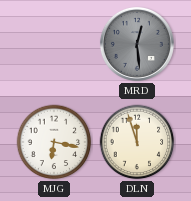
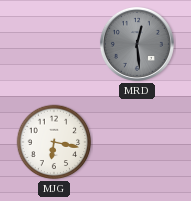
DLN: 11:57 -> none (137, 142)
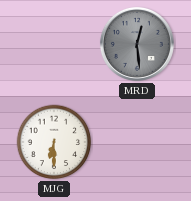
MJG: 6:17 -> 6:30 (54, 142)
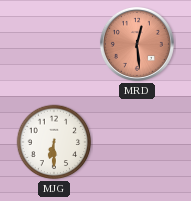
MRD dial: grey -> salmon (137, 44)
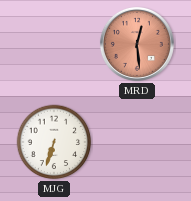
MJG: 6:30 -> 6:33 (54, 142)
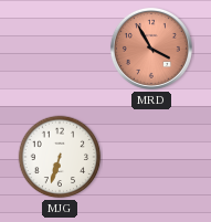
MRD: 12:29 -> 3:55 (151, 49)
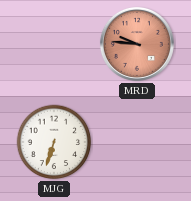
MRD: 3:55 -> 9:46 (137, 44)
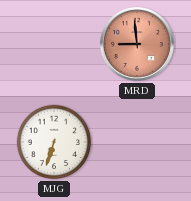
MRD: 9:46 -> 8:59 (137, 44)
